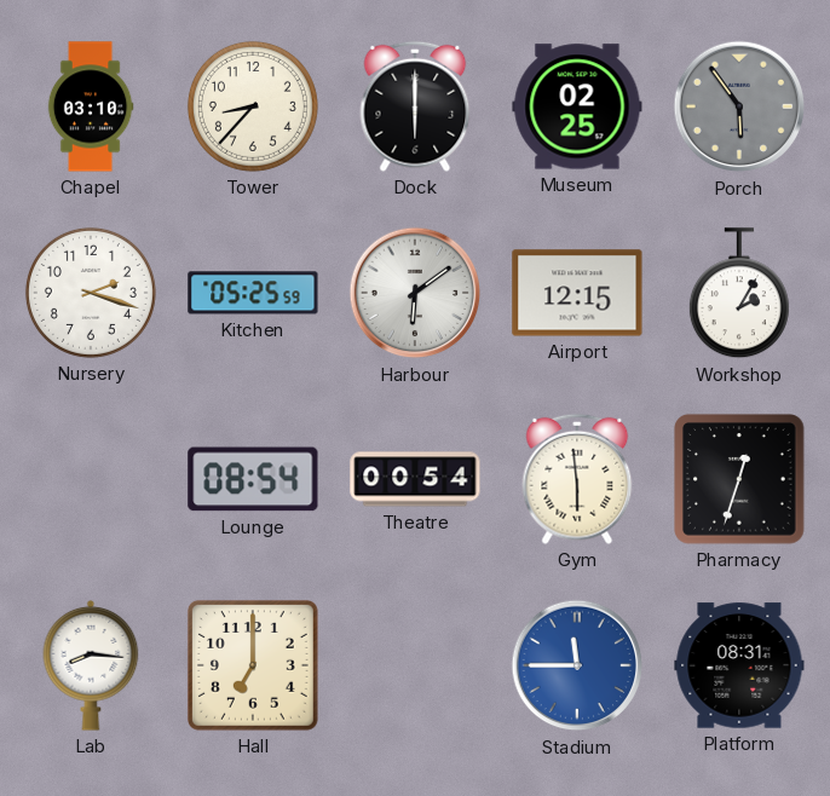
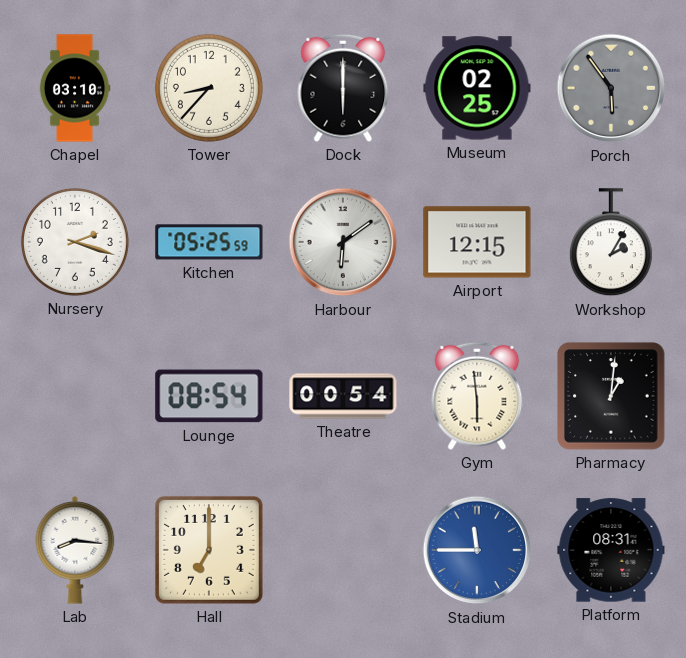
Pharmacy: 12:33 -> 1:01 (611, 396)
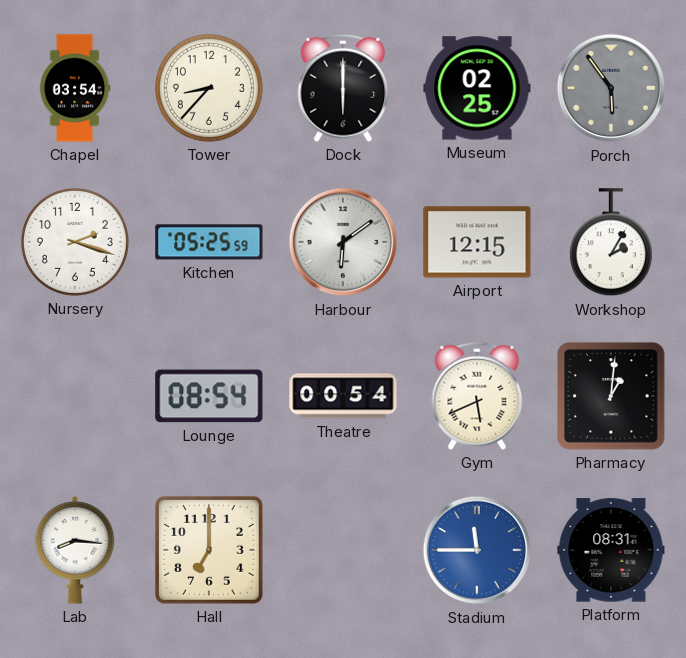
Chapel: 03:10 -> 03:54 (75, 88)
Gym: 5:59 -> 5:41 (477, 396)
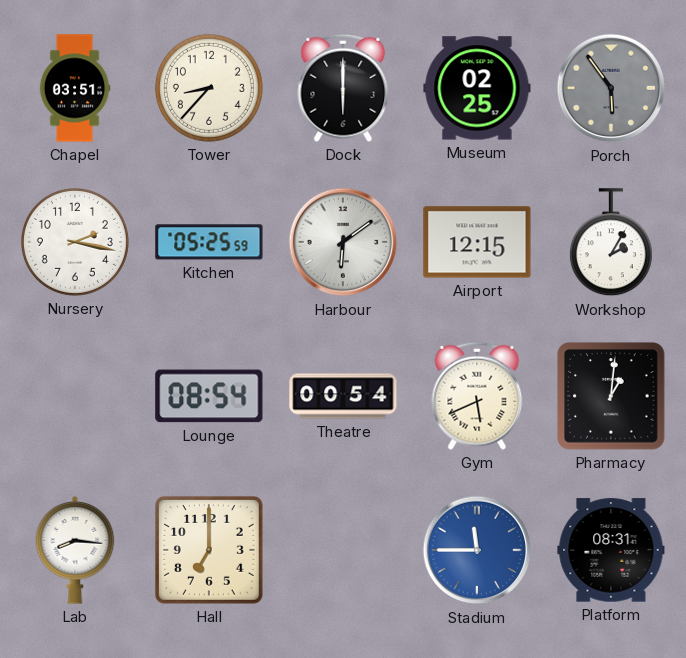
Chapel: 03:54 -> 03:51 (75, 88)
Nursery: 2:18 -> 2:17 (75, 242)
